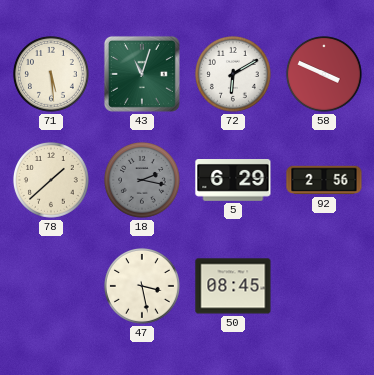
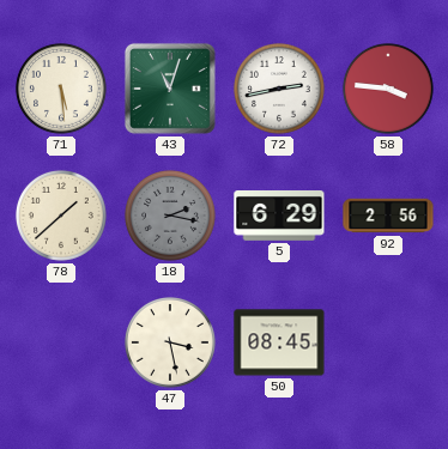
72: 6:10 -> 2:43 (279, 89)
58: 3:49 -> 3:46 (388, 89)
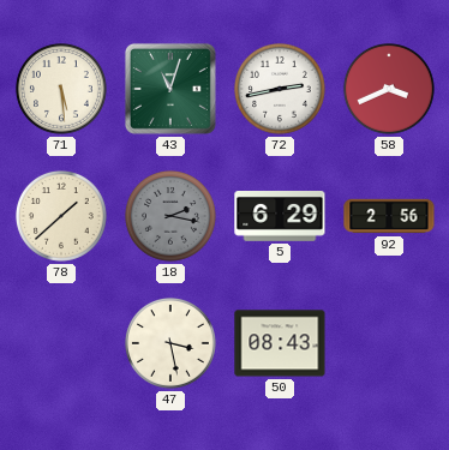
58: 3:46 -> 3:41 (389, 89)
50: 08:45 -> 08:43 (280, 343)
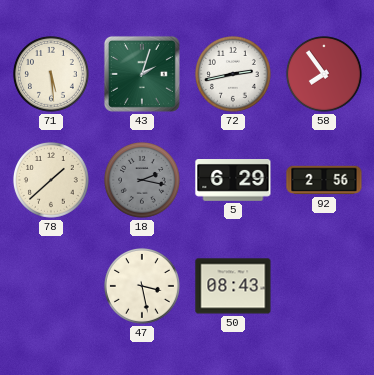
43: 11:03 -> 2:03 (142, 74)
58: 3:41 -> 7:54 (324, 74)
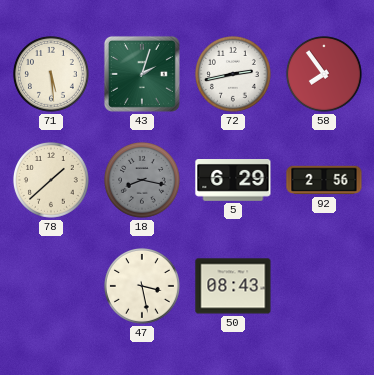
18: 2:17 -> 8:17 (142, 180)
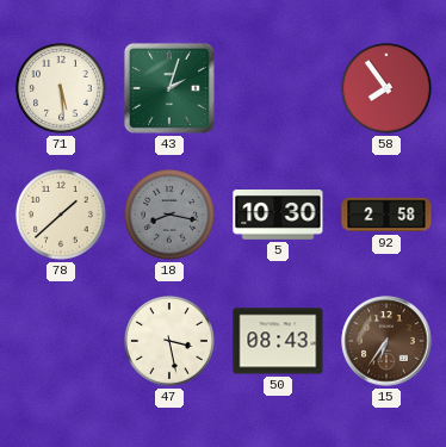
72: 2:43 -> none (233, 74)
5: 6:29 -> 10:30 (278, 216)
92: 2:56 -> 2:58 (386, 215)
15: none -> 6:36 (386, 341)
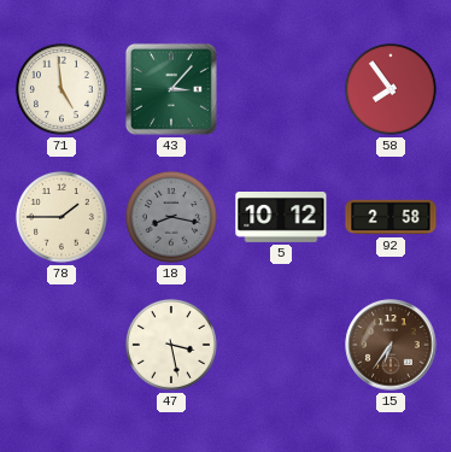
71: 5:29 -> 4:59 (61, 89)
43: 2:03 -> 3:07 (171, 89)
78: 1:38 -> 1:45 (61, 217)
5: 10:30 -> 10:12 (281, 218)
50: 08:43 -> none (278, 341)
